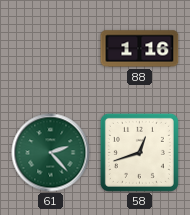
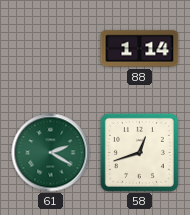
88: 1:16 -> 1:14 (140, 49)
61: 2:23 -> 2:20 (51, 153)
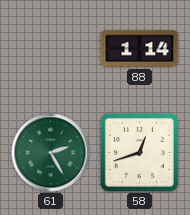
61: 2:20 -> 2:25 (51, 153)
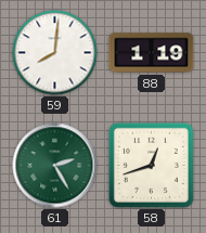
59: none -> 8:01 (55, 53)
88: 1:14 -> 1:19 (152, 53)
